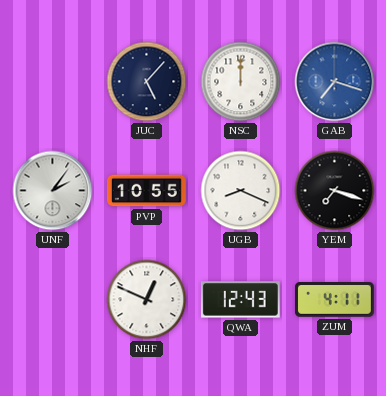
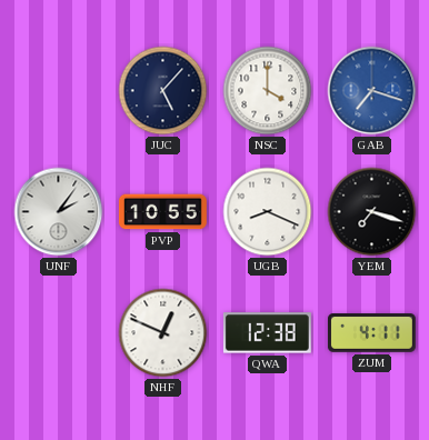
NSC: 12:00 -> 4:00 (268, 91)
QWA: 12:43 -> 12:38 (267, 333)
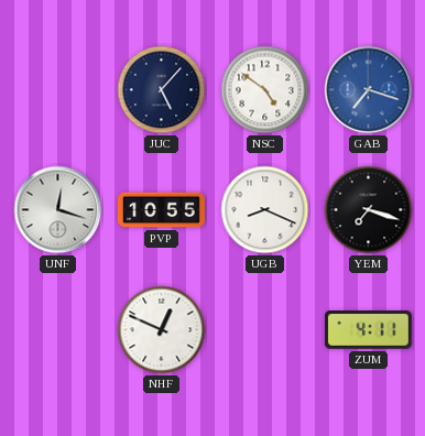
NSC: 4:00 -> 4:51 (265, 90)
UNF: 2:06 -> 12:18 (58, 210)
QWA: 12:38 -> none (267, 333)
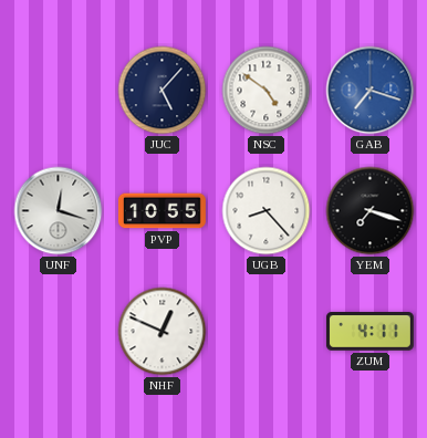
UGB: 8:19 -> 8:23 (267, 211)
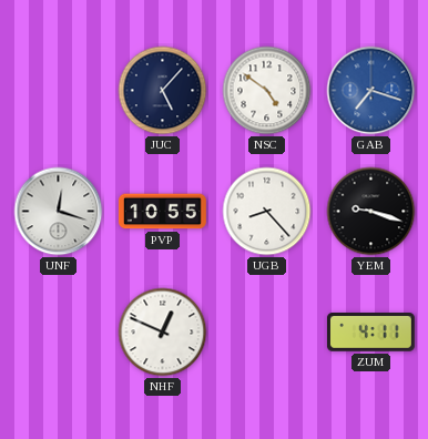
YEM: 7:18 -> 9:18 (371, 212)
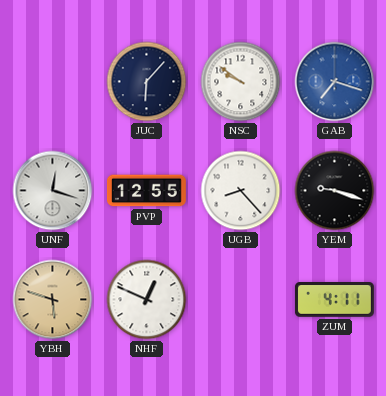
JUC: 5:07 -> 6:07 (147, 82)
NSC: 4:51 -> 9:51 (241, 82)
PVP: 10:55 -> 12:55 (146, 191)
YBH: none -> 5:48 (53, 300)
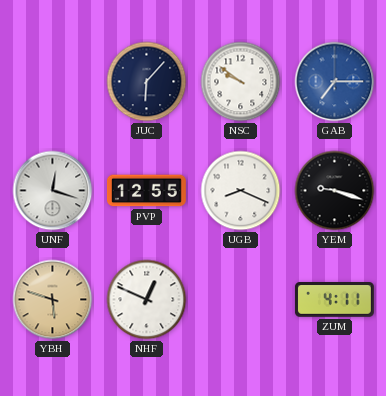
GAB: 7:18 -> 7:15 (335, 82)
UGB: 8:23 -> 8:19 (241, 191)
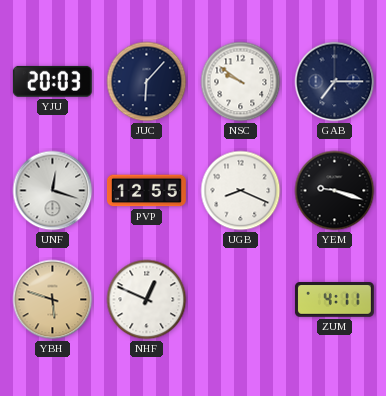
YJU: none -> 20:03 (52, 81)
GAB dial: blue -> navy (335, 82)
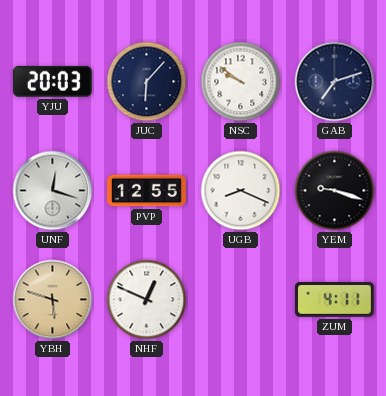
GAB: 7:15 -> 7:12 (335, 82)
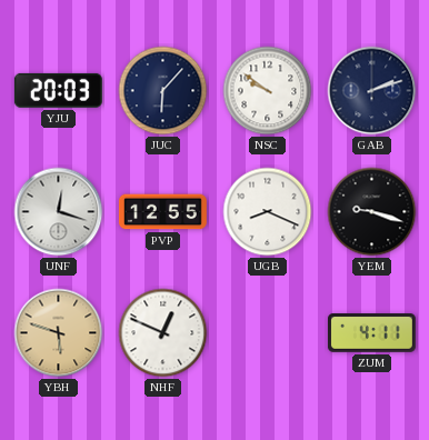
GAB: 7:12 -> 2:12 (372, 91)
